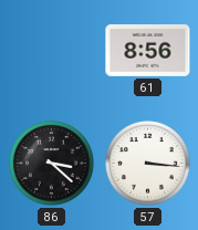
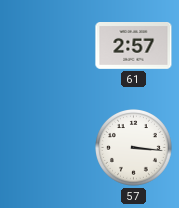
61: 8:56 -> 2:57 (134, 46)
86: 3:22 -> none (52, 164)
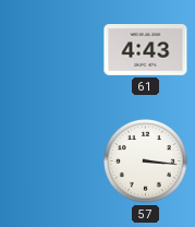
61: 2:57 -> 4:43 (146, 50)
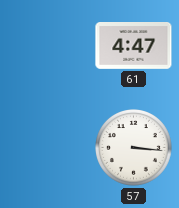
61: 4:43 -> 4:47 (134, 46)
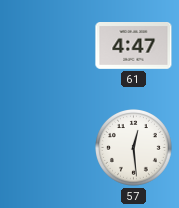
57: 3:16 -> 12:29 (134, 148)
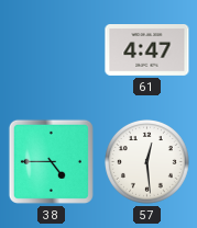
38: none -> 4:45 (51, 161)
